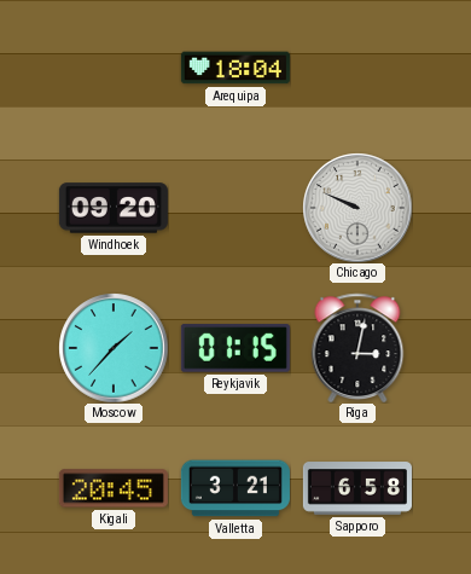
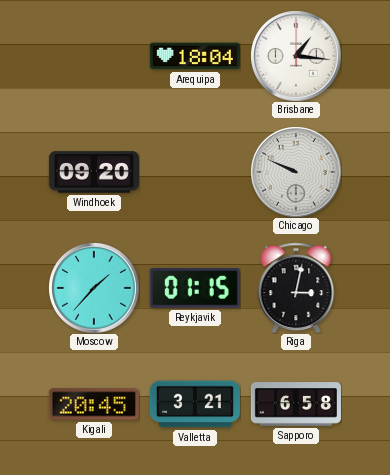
Brisbane: none -> 1:16 (296, 56)
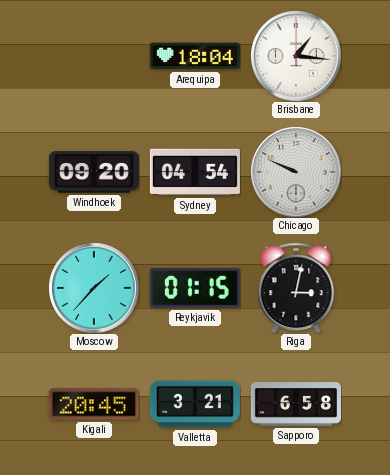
Sydney: none -> 04:54 (195, 172)
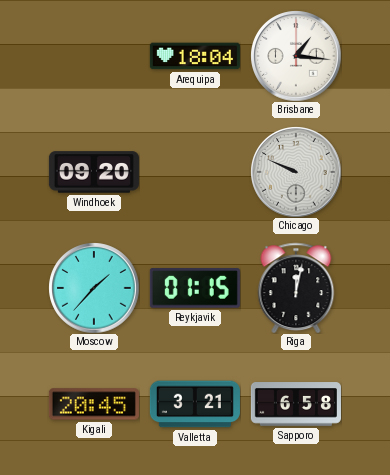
Sydney: 04:54 -> none (195, 172)
Riga: 3:02 -> 12:02 (296, 288)
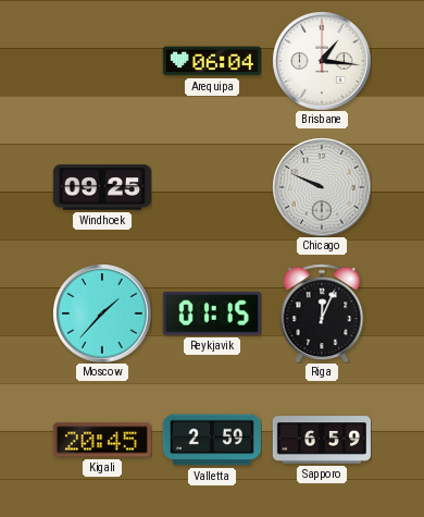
Arequipa: 18:04 -> 06:04 (212, 61)
Windhoek: 09:20 -> 09:25 (102, 187)
Riga: 12:02 -> 12:04 (322, 313)
Valletta: 3:21 -> 2:59 (212, 440)
Sapporo: 6:58 -> 6:59 (322, 440)
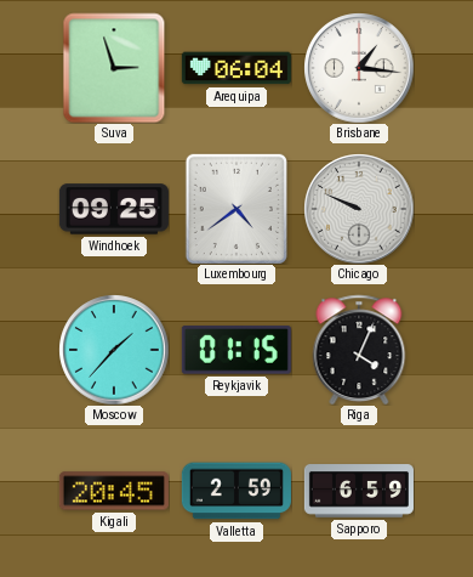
Suva: none -> 2:57 (114, 68)
Luxembourg: none -> 4:39 (236, 209)
Riga: 12:04 -> 4:04 (359, 350)
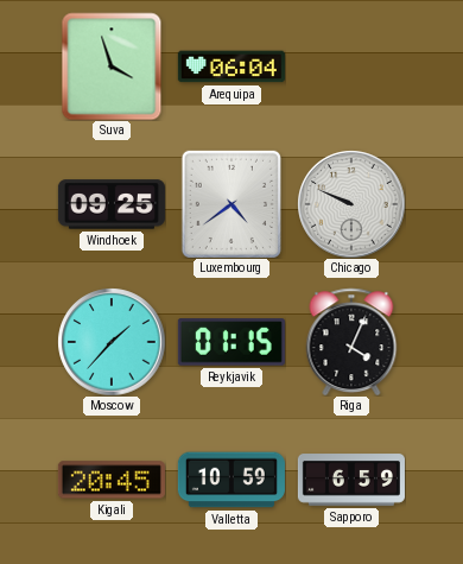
Suva: 2:57 -> 3:57 (112, 66)
Brisbane: 1:16 -> none (359, 68)
Valletta: 2:59 -> 10:59 (231, 480)
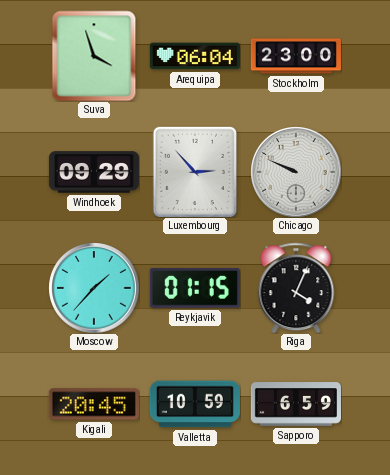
Stockholm: none -> 23:00 (296, 56)
Windhoek: 09:25 -> 09:29 (94, 172)
Luxembourg: 4:39 -> 2:53 (195, 172)
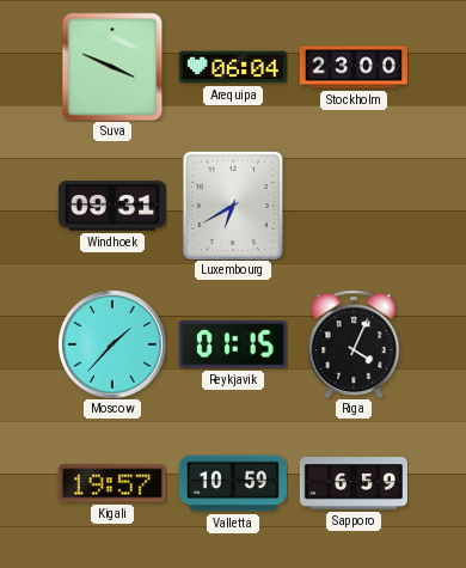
Suva: 3:57 -> 3:49 (112, 67)
Windhoek: 09:29 -> 09:31 (112, 206)
Luxembourg: 2:53 -> 6:40 (233, 206)
Chicago: 9:49 -> none (296, 172)
Kigali: 20:45 -> 19:57 (112, 483)
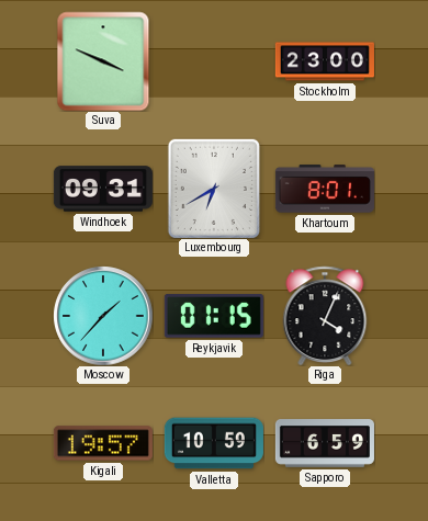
Arequipa: 06:04 -> none (233, 67)
Khartoum: none -> 8:01 (325, 189)
